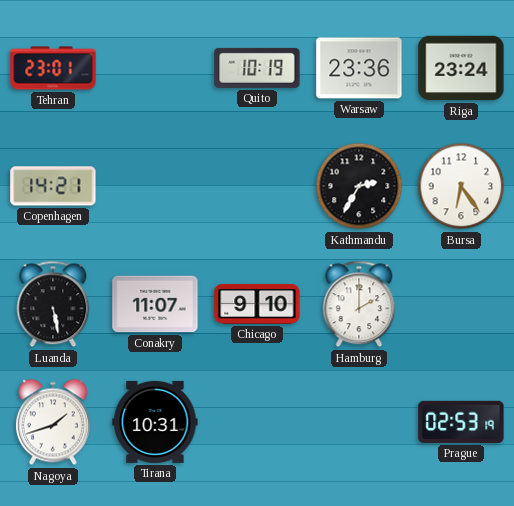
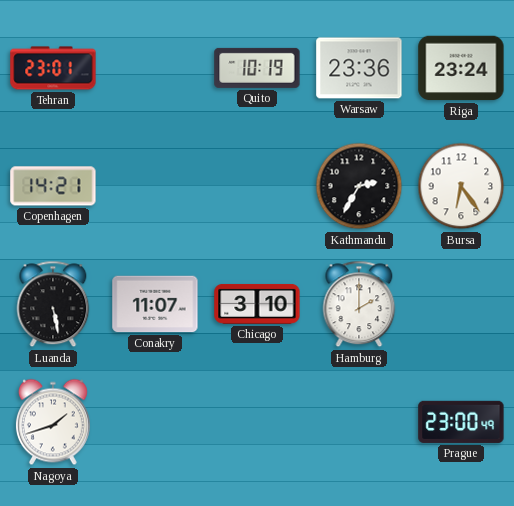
Chicago: 9:10 -> 3:10 (257, 304)
Tirana: 10:31 -> none (155, 422)
Prague: 02:53 -> 23:00 (461, 422)
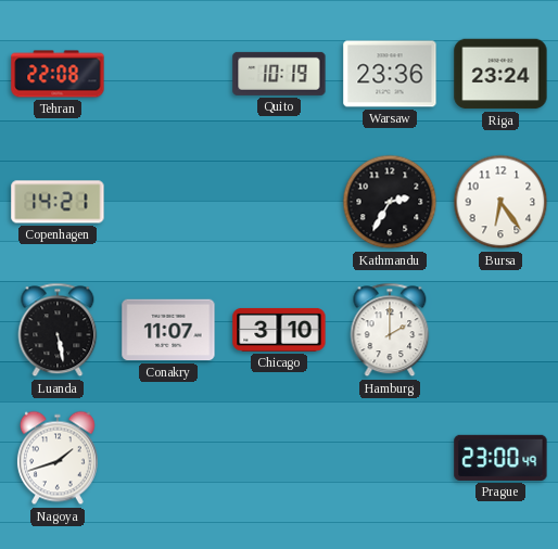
Tehran: 23:01 -> 22:08 (58, 74)
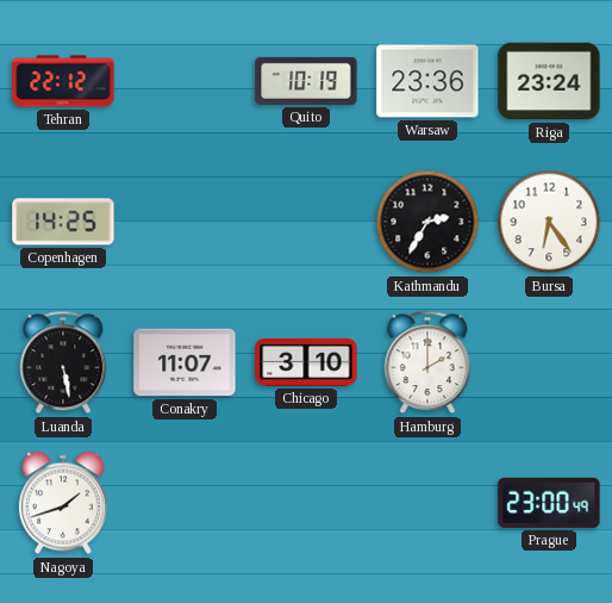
Tehran: 22:08 -> 22:12 (63, 81)
Copenhagen: 14:21 -> 14:25 (63, 222)
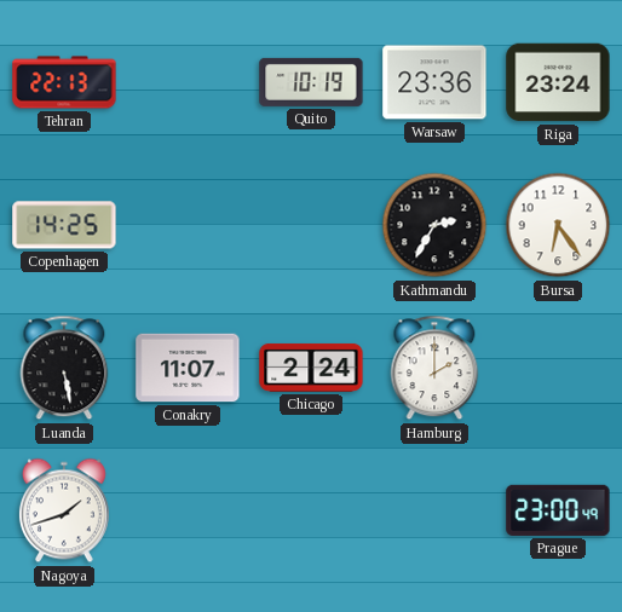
Tehran: 22:12 -> 22:13 (64, 82)
Chicago: 3:10 -> 2:24 (311, 368)
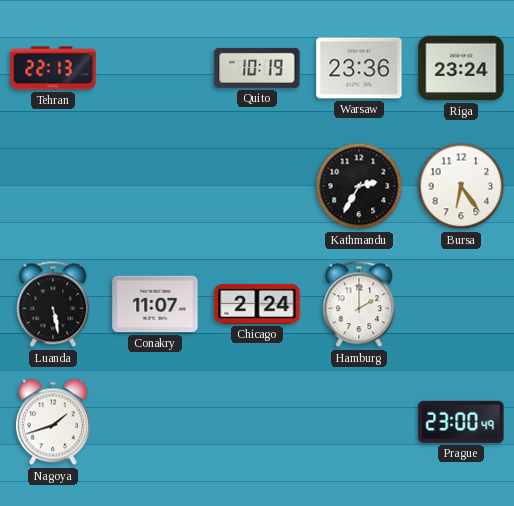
Copenhagen: 14:25 -> none (64, 225)
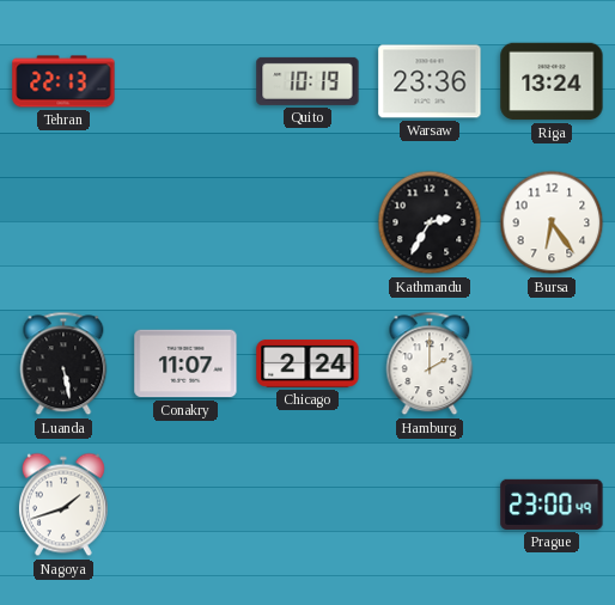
Riga: 23:24 -> 13:24 (552, 81)
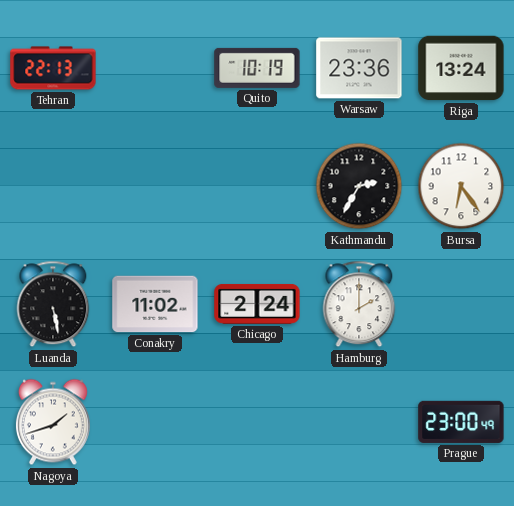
Conakry: 11:07 -> 11:02 (155, 304)
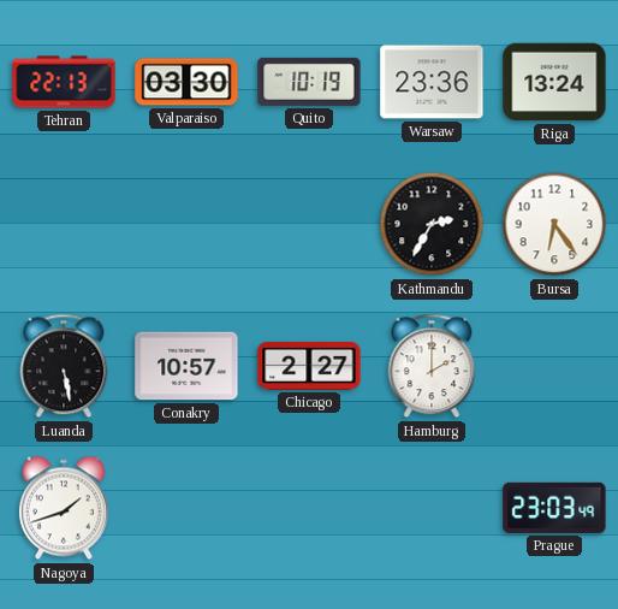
Valparaiso: none -> 03:30 (186, 82)
Conakry: 11:02 -> 10:57 (186, 366)
Chicago: 2:24 -> 2:27 (309, 366)
Prague: 23:00 -> 23:03 (554, 508)
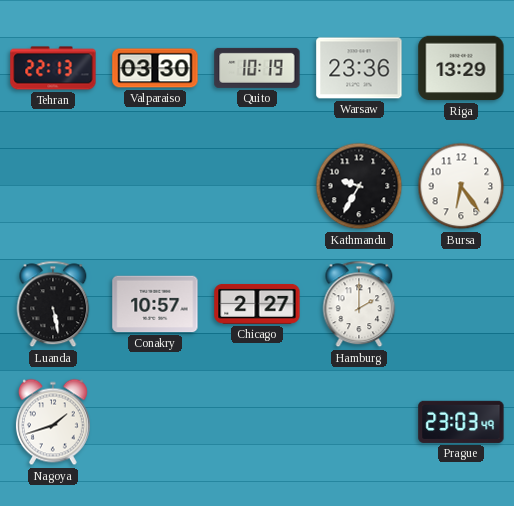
Riga: 13:24 -> 13:29 (461, 68)
Kathmandu: 2:35 -> 9:35 (359, 186)
